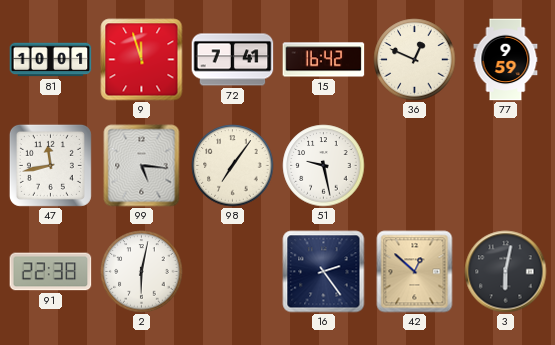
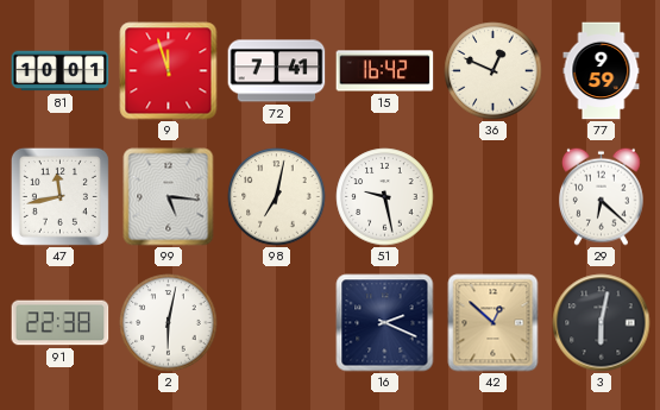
98: 7:06 -> 7:02 (277, 197)
29: none -> 6:22 (602, 196)
16: 2:24 -> 2:19 (385, 323)
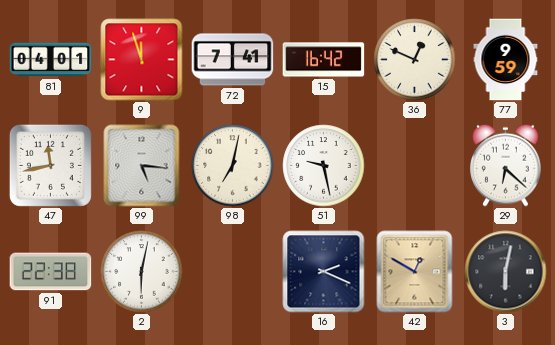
81: 10:01 -> 04:01 (51, 60)
42: 12:52 -> 12:50 (415, 272)
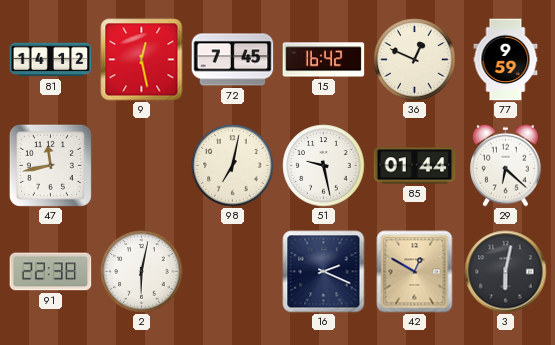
81: 04:01 -> 14:12 (51, 60)
9: 11:57 -> 12:28 (142, 60)
72: 7:41 -> 7:45 (233, 60)
99: 5:16 -> none (142, 166)
85: none -> 01:44 (415, 166)
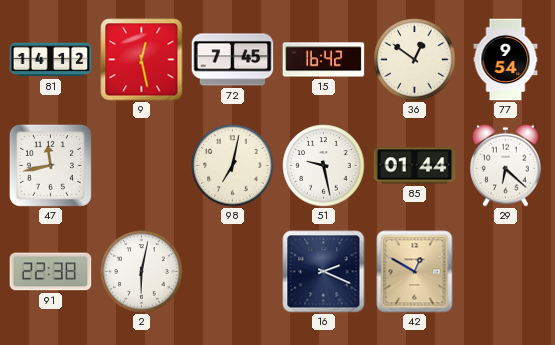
36: 12:49 -> 12:51 (415, 60)
77: 9:59 -> 9:54 (506, 60)
3: 6:02 -> none (506, 272)
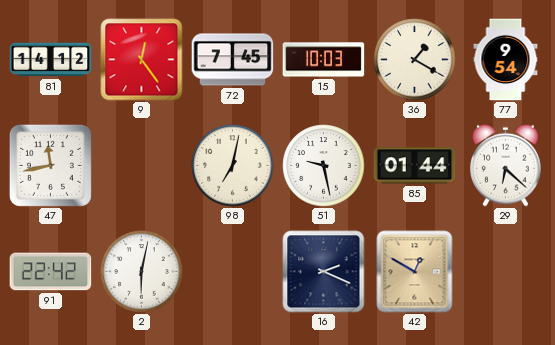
9: 12:28 -> 12:24 (142, 60)
15: 16:42 -> 10:03 (324, 60)
36: 12:51 -> 1:20 (415, 60)
91: 22:38 -> 22:42 (51, 272)
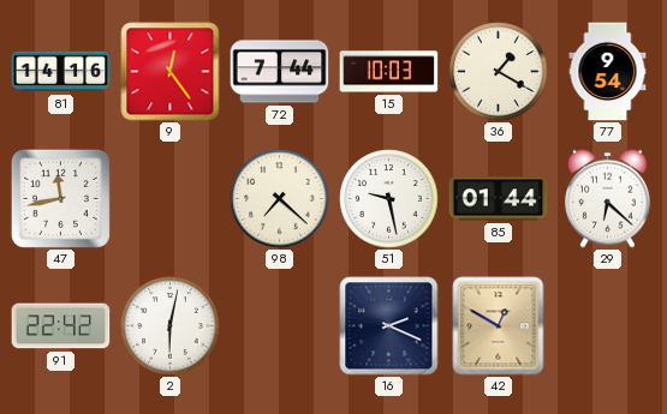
81: 14:12 -> 14:16 (61, 72)
72: 7:45 -> 7:44 (280, 72)
98: 7:02 -> 7:22 (280, 199)
